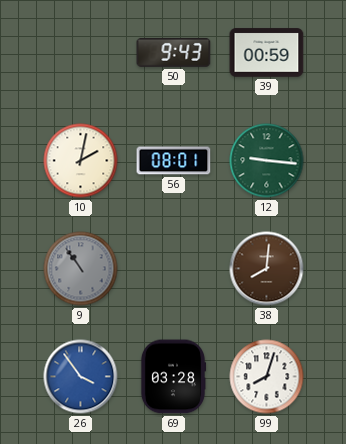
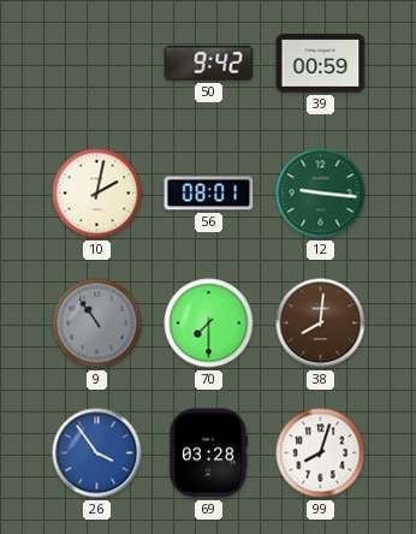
50: 9:43 -> 9:42 (209, 63)
70: none -> 7:30 (209, 324)
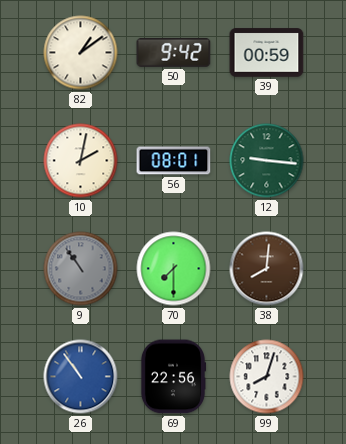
82: none -> 1:09 (81, 53)
26: 3:54 -> 10:54 (81, 377)
69: 03:28 -> 22:56 (173, 377)
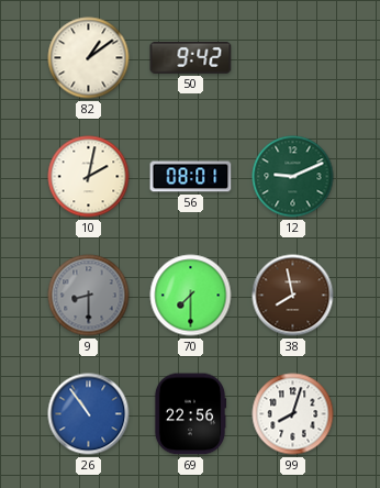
39: 00:59 -> none (267, 53)
12: 9:16 -> 9:11 (293, 177)
9: 10:54 -> 8:30 (89, 296)
38: 8:01 -> 7:58 (293, 296)
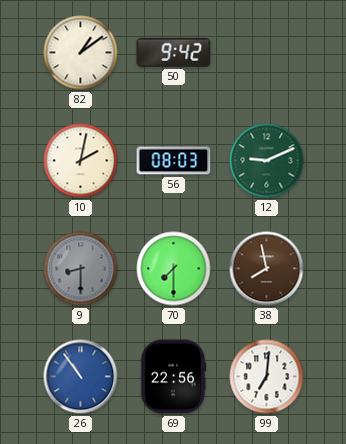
56: 08:01 -> 08:03 (174, 161)
99: 8:03 -> 7:01 (267, 377)
